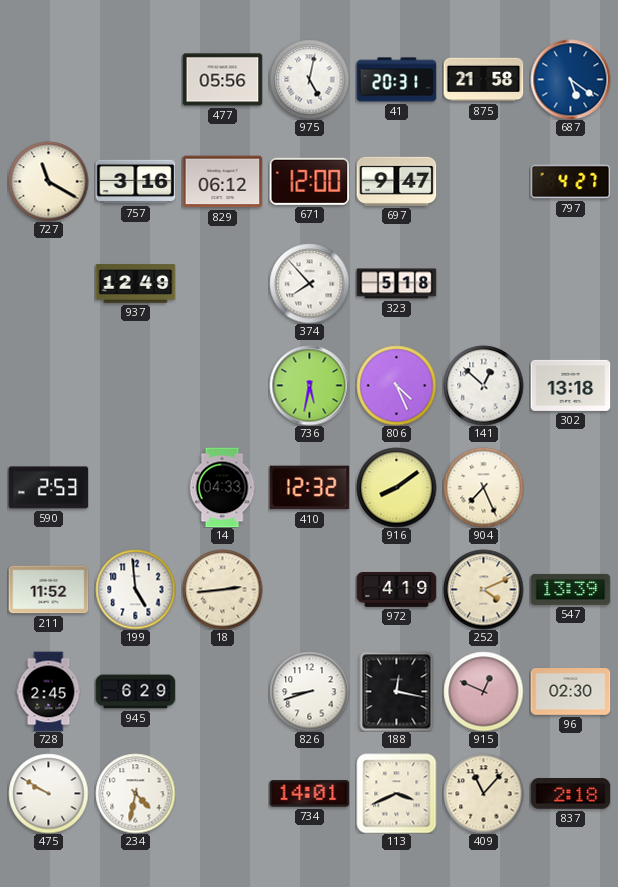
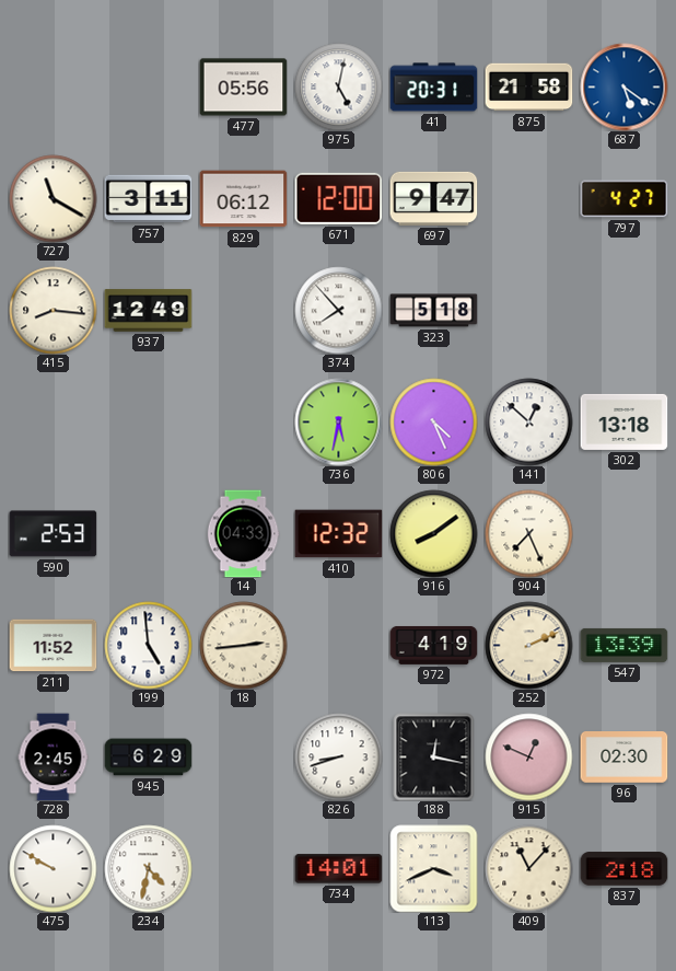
757: 3:16 -> 3:11 (148, 199)
415: none -> 8:16 (53, 310)
252: 4:11 -> 2:11 (528, 645)
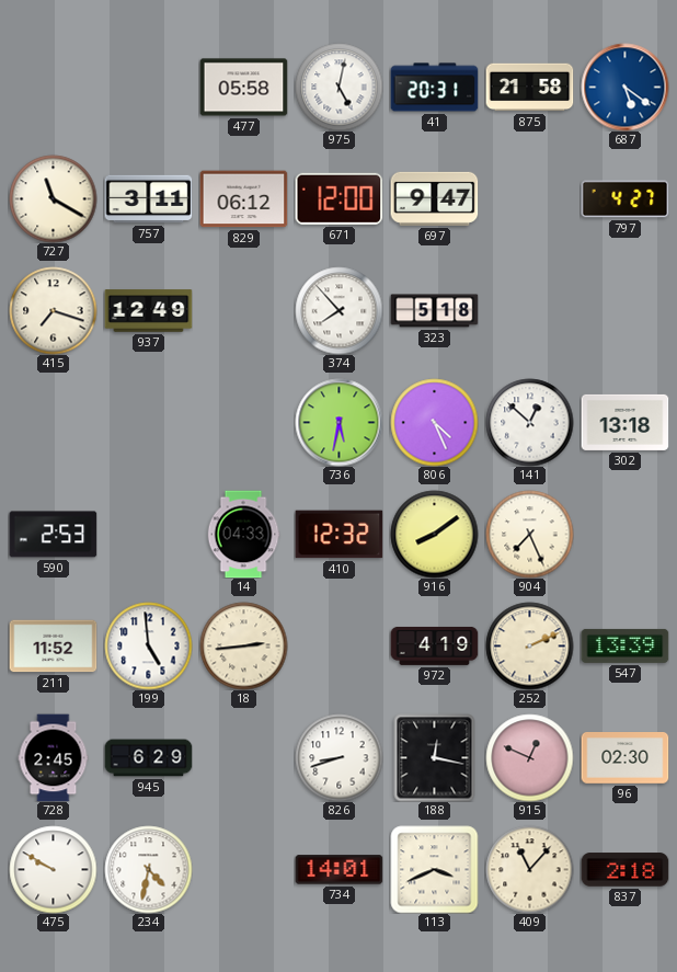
477: 05:56 -> 05:58 (243, 88)
415: 8:16 -> 7:18 (53, 310)
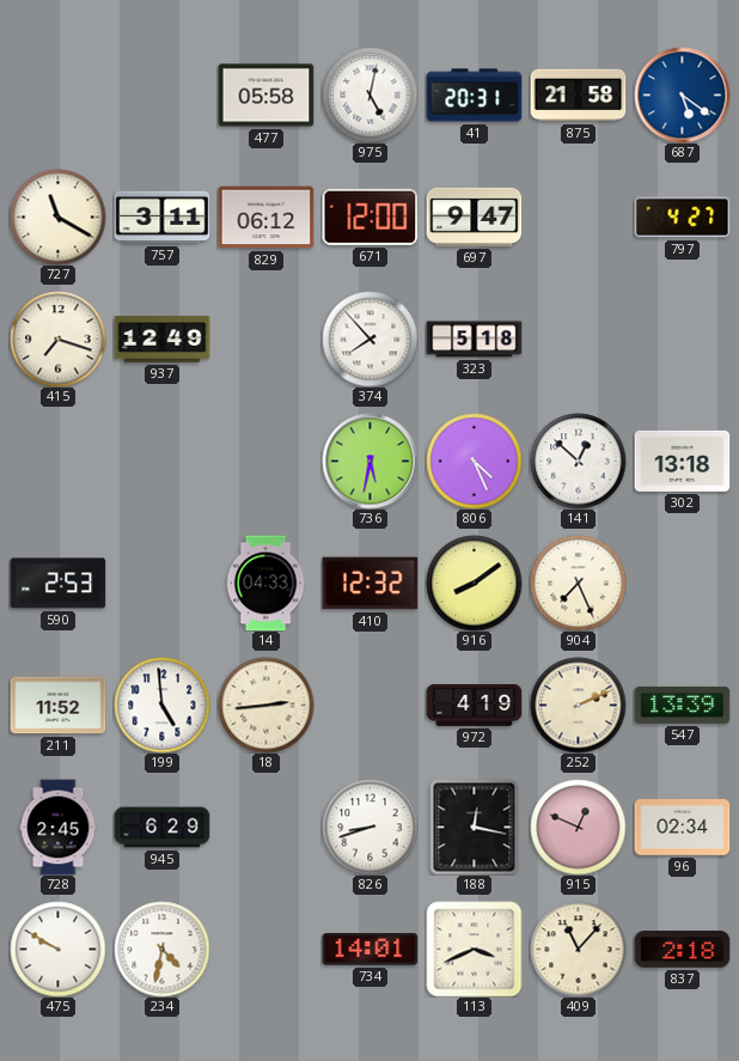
96: 02:30 -> 02:34 (682, 828)
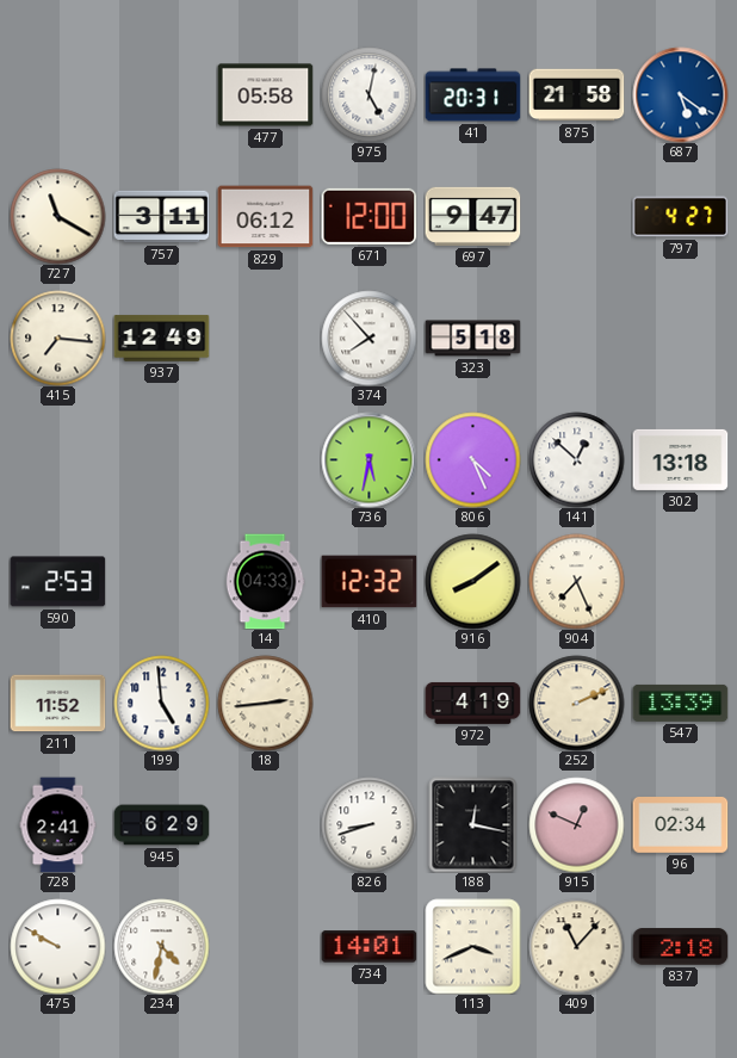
415: 7:18 -> 7:16 (57, 338)
728: 2:45 -> 2:41 (58, 824)
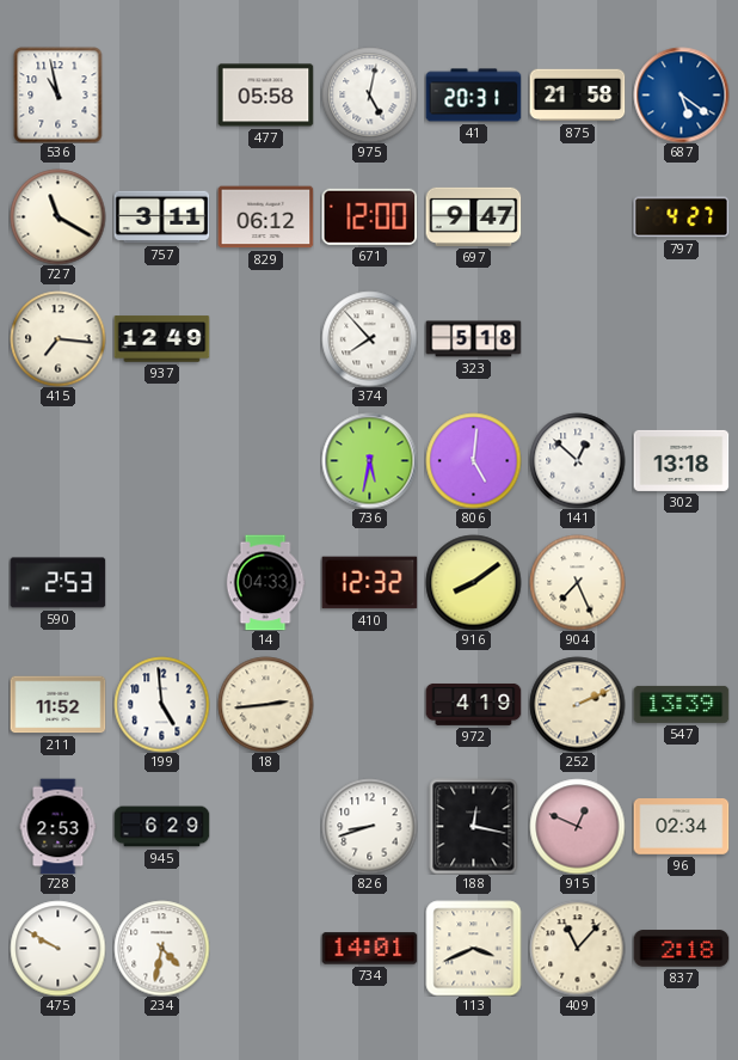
536: none -> 10:58 (59, 94)
806: 4:26 -> 5:01 (473, 460)
728: 2:41 -> 2:53 (59, 826)
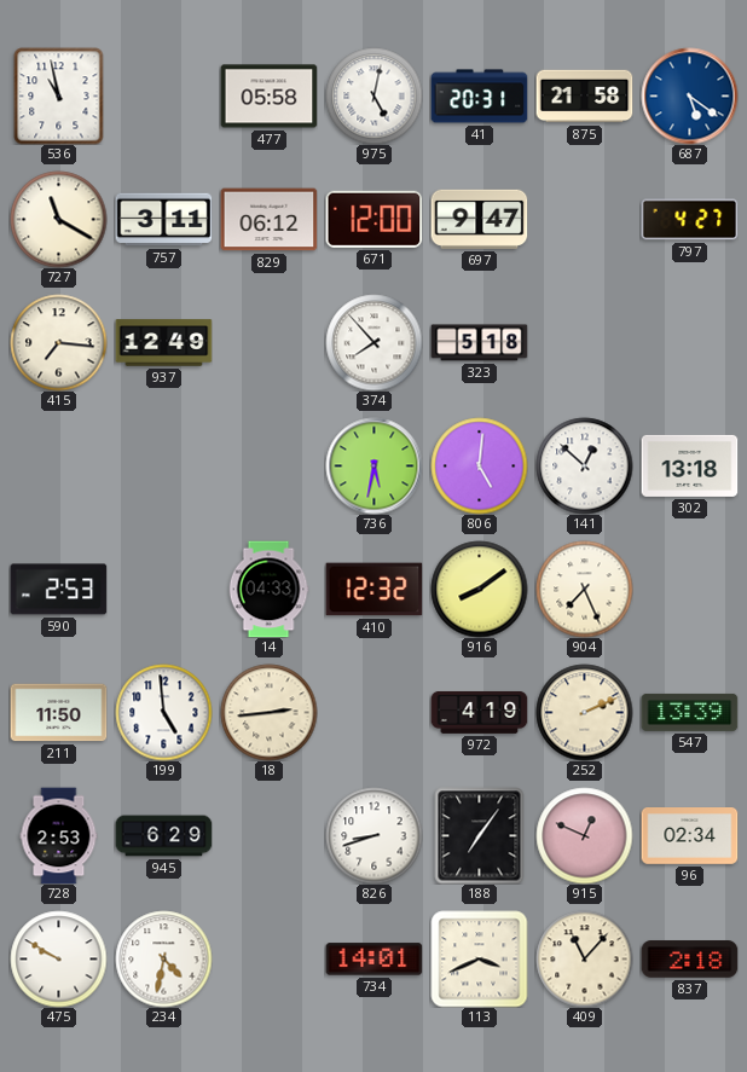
211: 11:52 -> 11:50 (58, 713)
188: 12:17 -> 7:06 (480, 835)
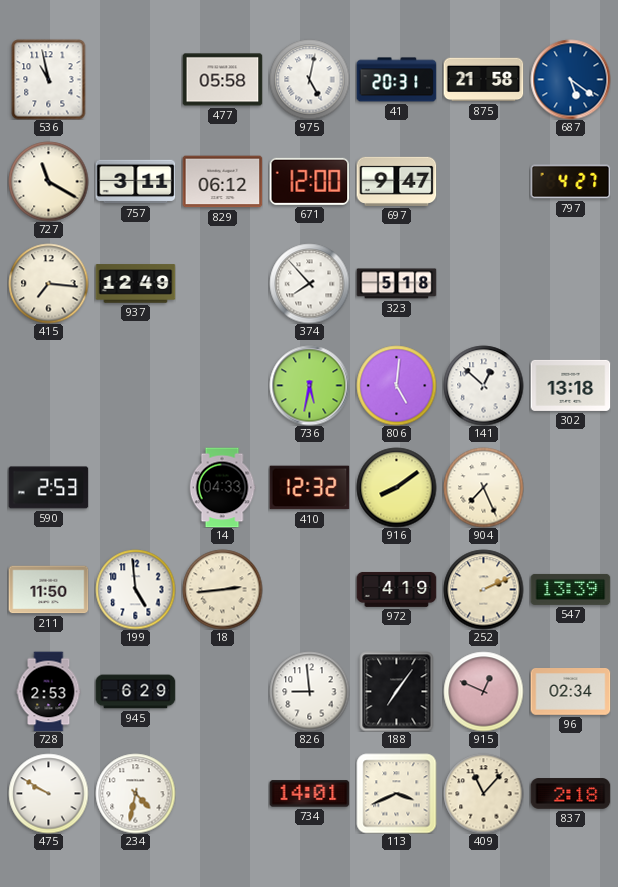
826: 8:42 -> 8:59 (309, 691)
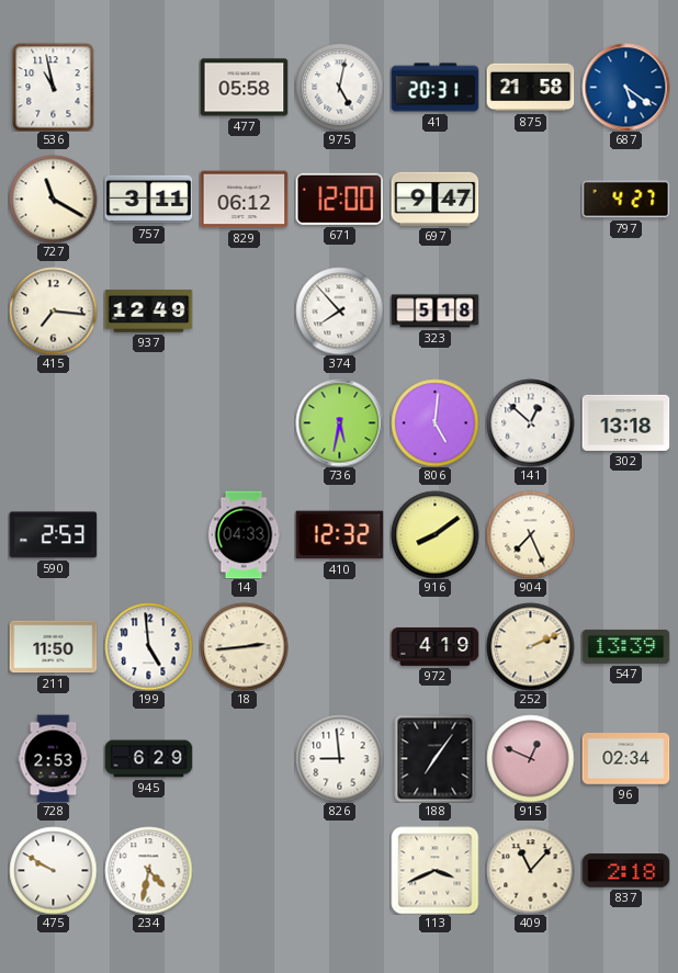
734: 14:01 -> none (309, 794)
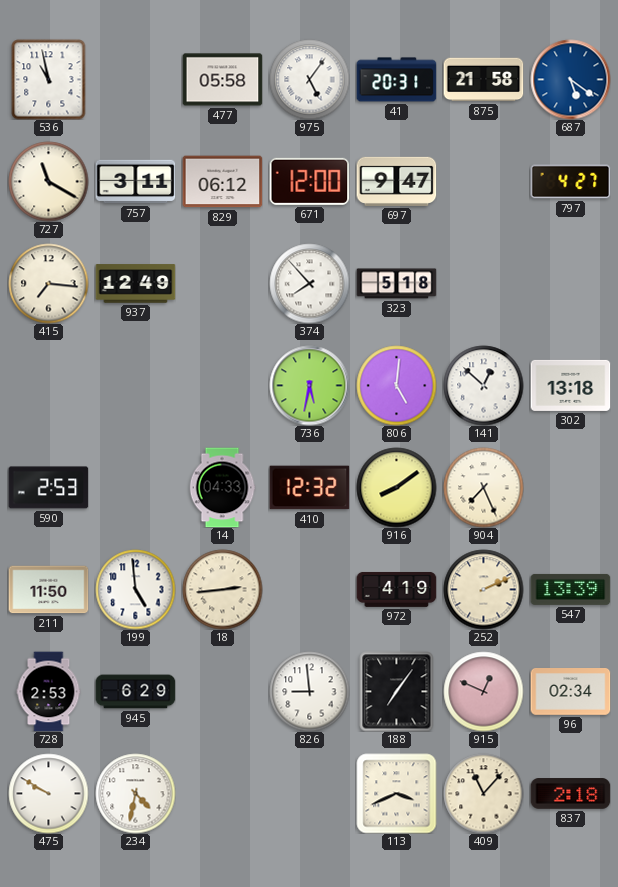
975: 5:02 -> 5:06 (309, 79)
